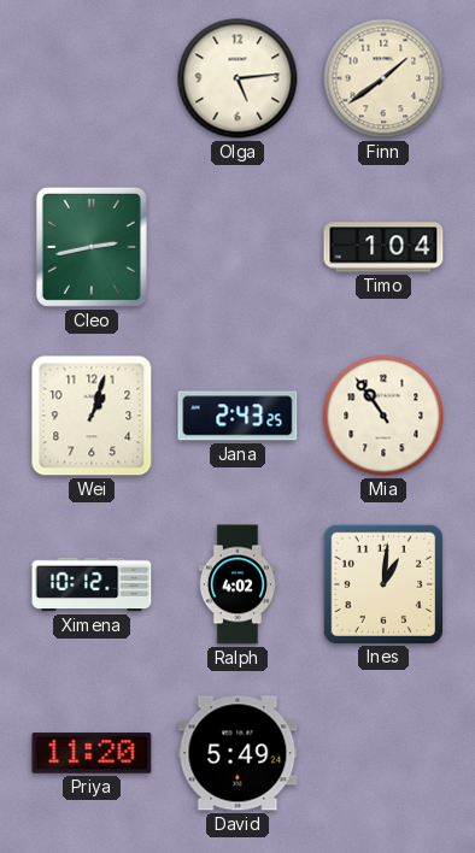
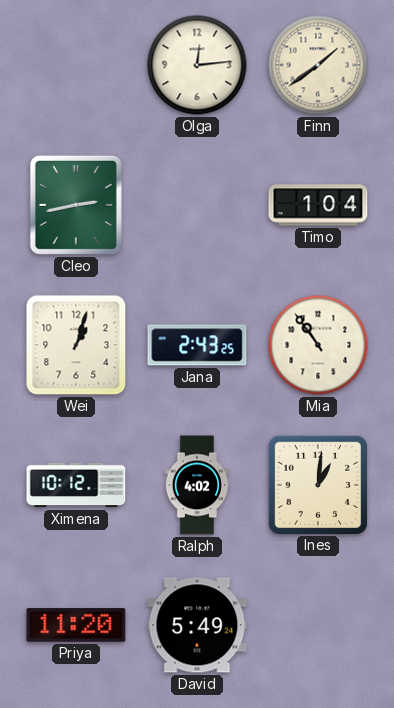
Olga: 5:14 -> 12:14 (197, 65)
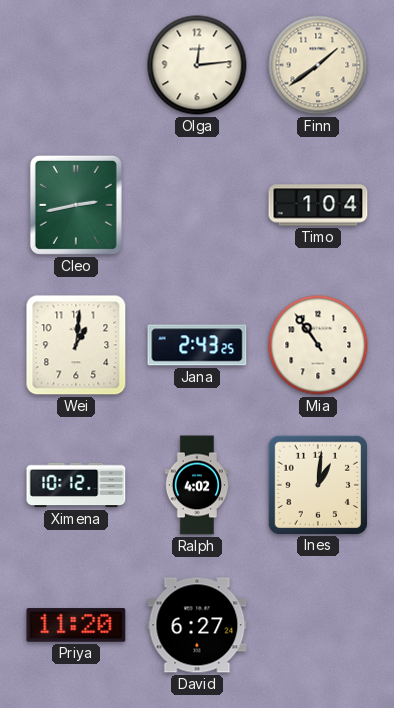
Wei: 1:03 -> 1:01 (76, 345)
David: 5:49 -> 6:27 (197, 625)
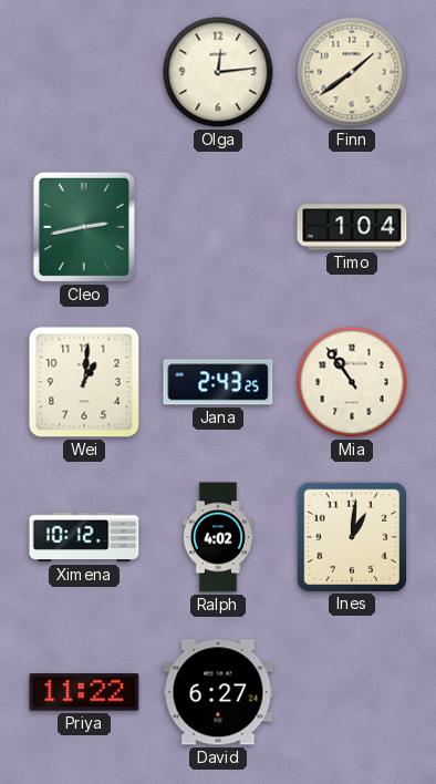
Priya: 11:20 -> 11:22 (84, 692)
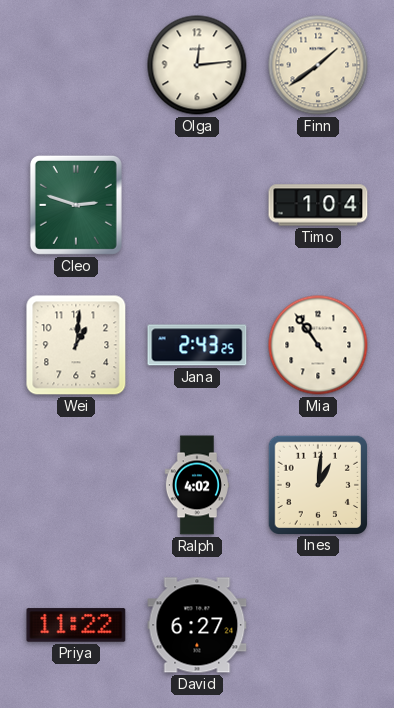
Cleo: 2:43 -> 2:48 (76, 205)
Ximena: 10:12 -> none (84, 537)
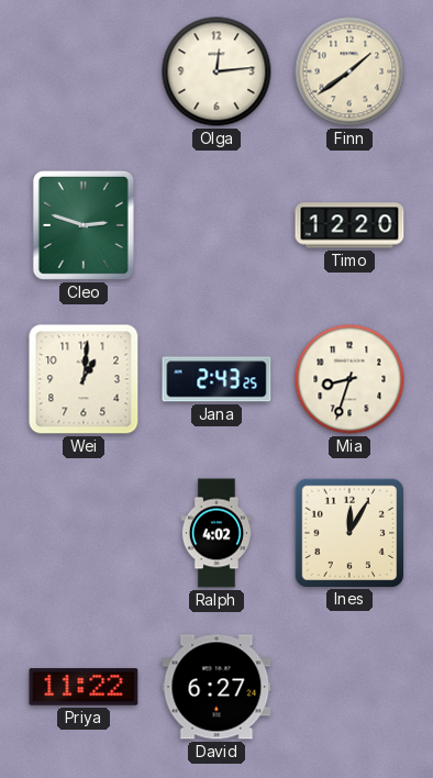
Timo: 1:04 -> 12:20 (349, 225)
Mia: 10:54 -> 8:33 (349, 379)
Ines: 1:01 -> 12:05 (348, 532)
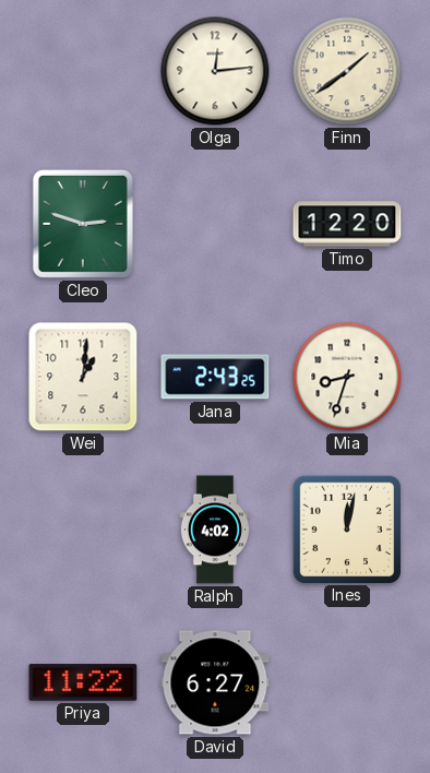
Ines: 12:05 -> 12:02 (346, 528)
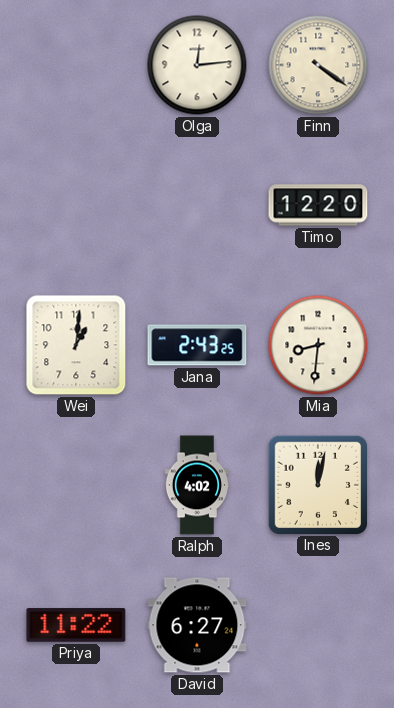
Finn: 1:39 -> 4:21 (318, 65)
Cleo: 2:48 -> none (83, 224)
Mia: 8:33 -> 8:31 (318, 345)
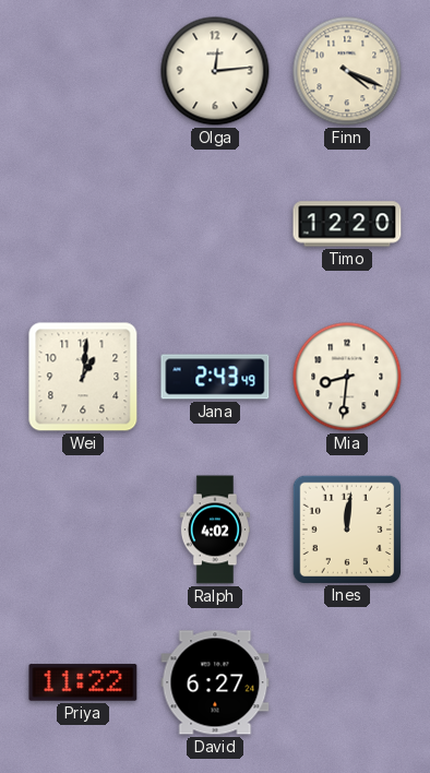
Finn: 4:21 -> 4:19 (347, 71)
Jana: 2:43:25 -> 2:43:49 (215, 377)
Ines: 12:02 -> 12:01 (346, 528)
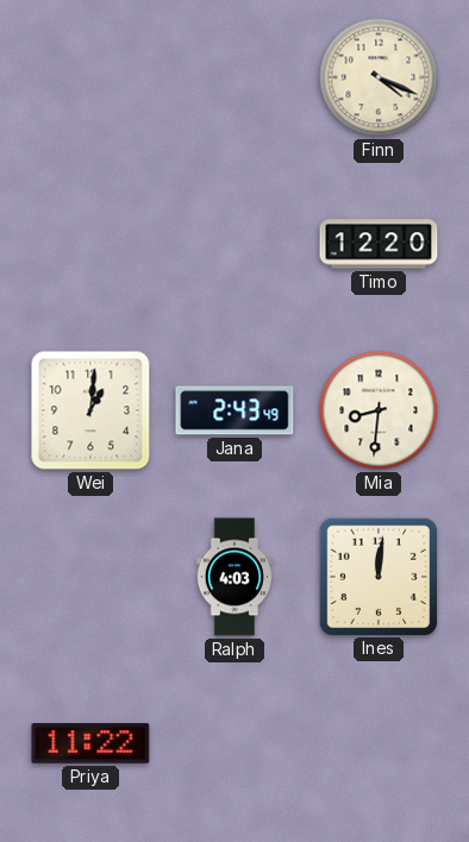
Olga: 12:14 -> none (215, 71)
Ralph: 4:02 -> 4:03 (233, 577)
David: 6:27 -> none (215, 682)
